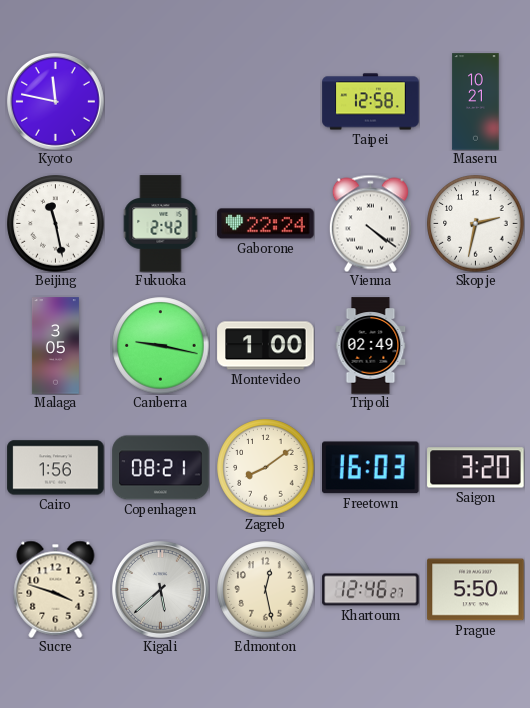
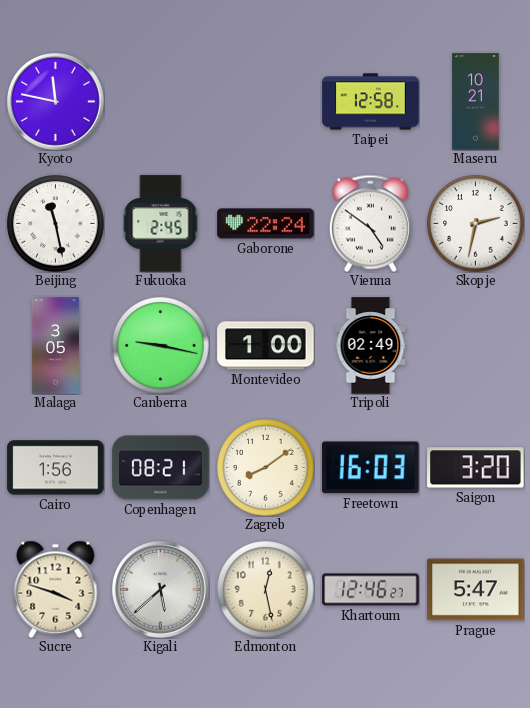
Fukuoka: 2:42 -> 2:45 (161, 224)
Vienna: 4:21 -> 4:51 (370, 223)
Prague: 5:50 -> 5:47 (476, 590)
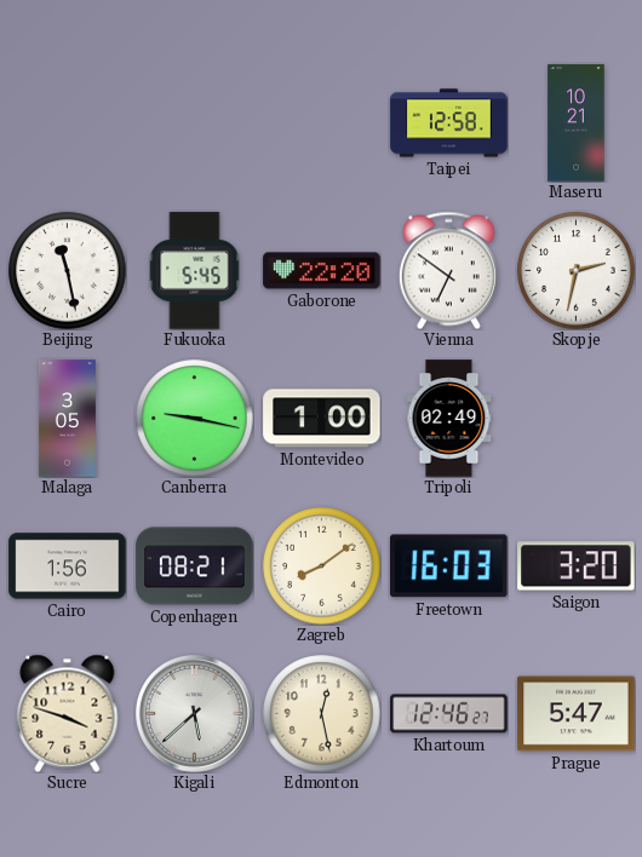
Kyoto: 11:47 -> none (56, 102)
Fukuoka: 2:45 -> 5:45 (195, 271)
Gaborone: 22:24 -> 22:20 (322, 271)
Vienna: 4:51 -> 6:51 (448, 270)
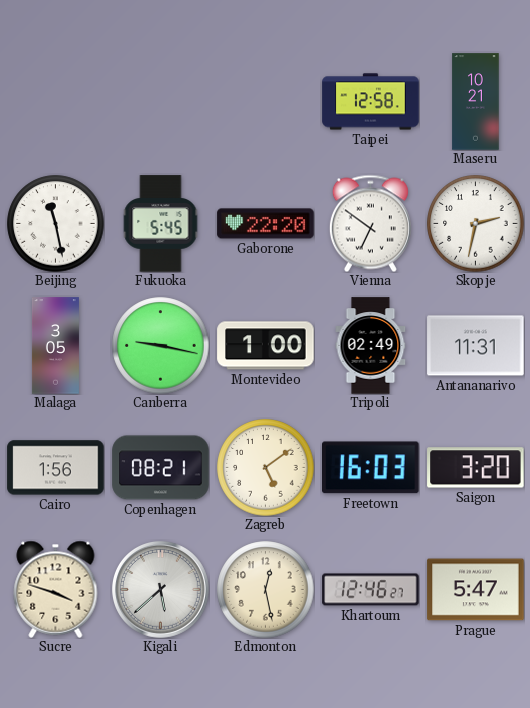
Antananarivo: none -> 11:31 (476, 346)
Zagreb: 8:09 -> 5:09 (266, 468)
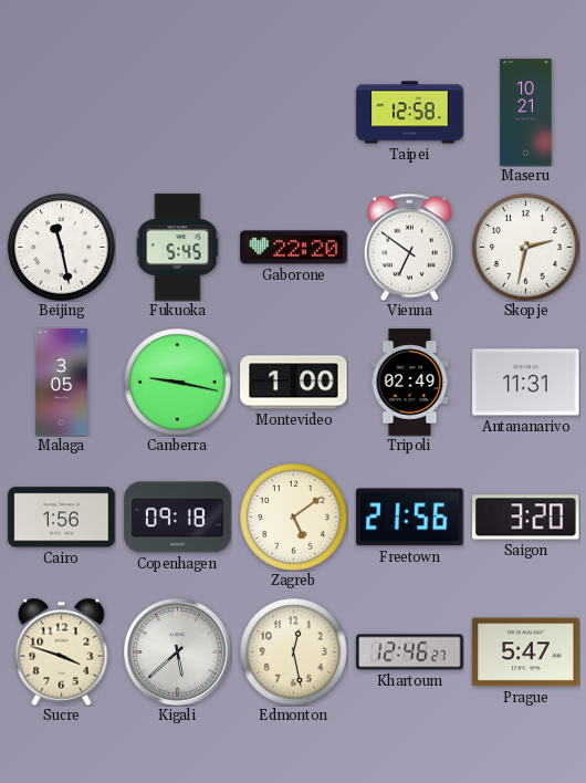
Copenhagen: 08:21 -> 09:18 (178, 518)
Freetown: 16:03 -> 21:56 (410, 518)
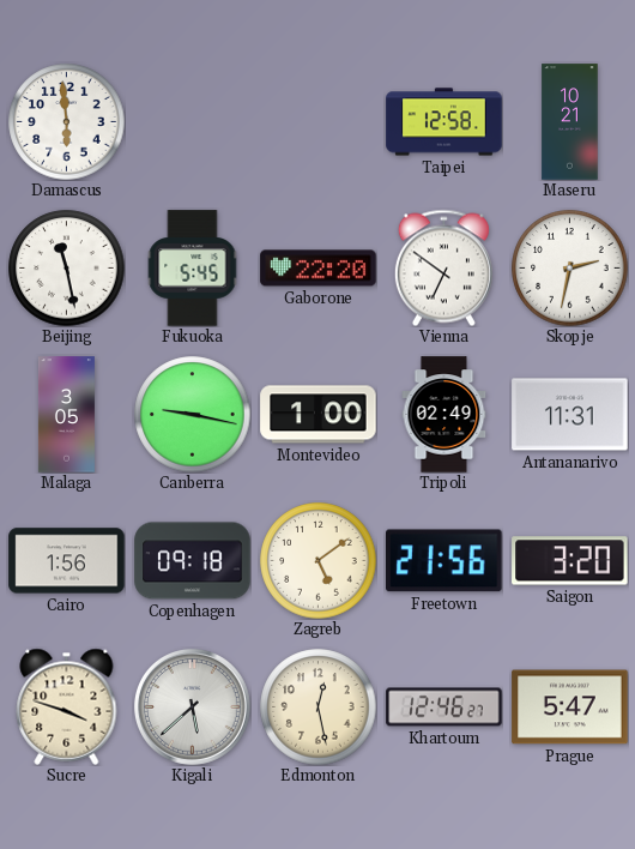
Damascus: none -> 5:59 (67, 122)
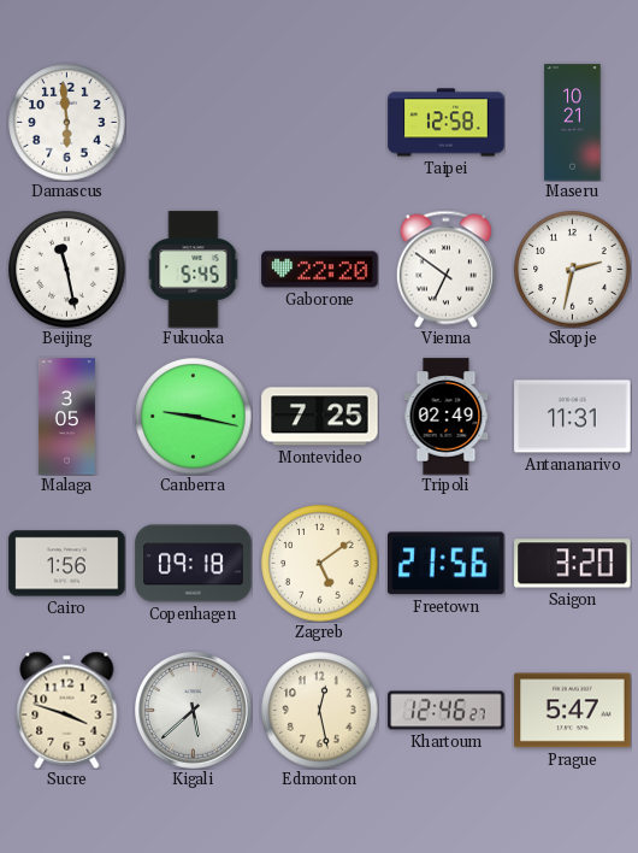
Montevideo: 1:00 -> 7:25 (320, 417)
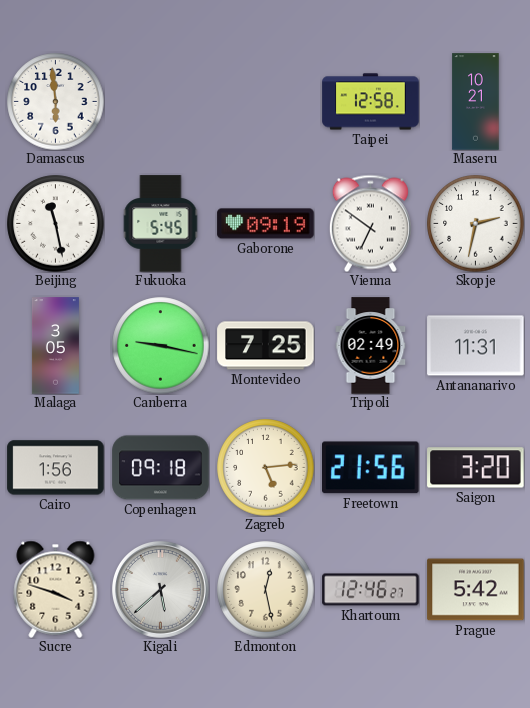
Gaborone: 22:20 -> 09:19 (266, 224)
Zagreb: 5:09 -> 5:14 (266, 468)
Prague: 5:47 -> 5:42 (476, 590)
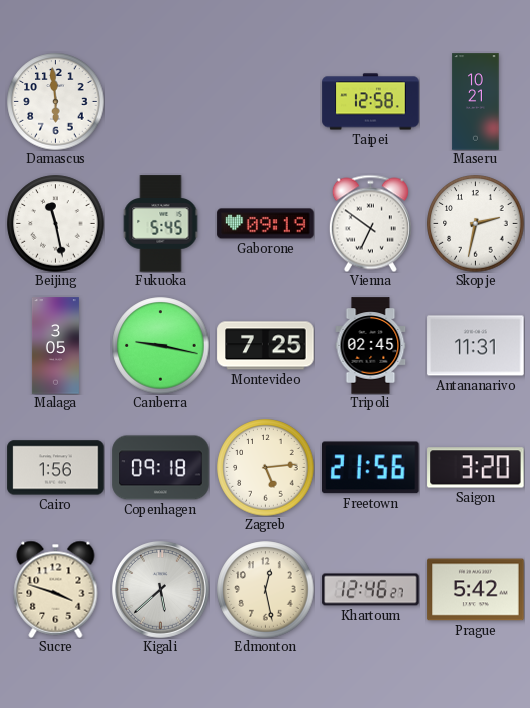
Tripoli: 02:49 -> 02:45 (371, 346)
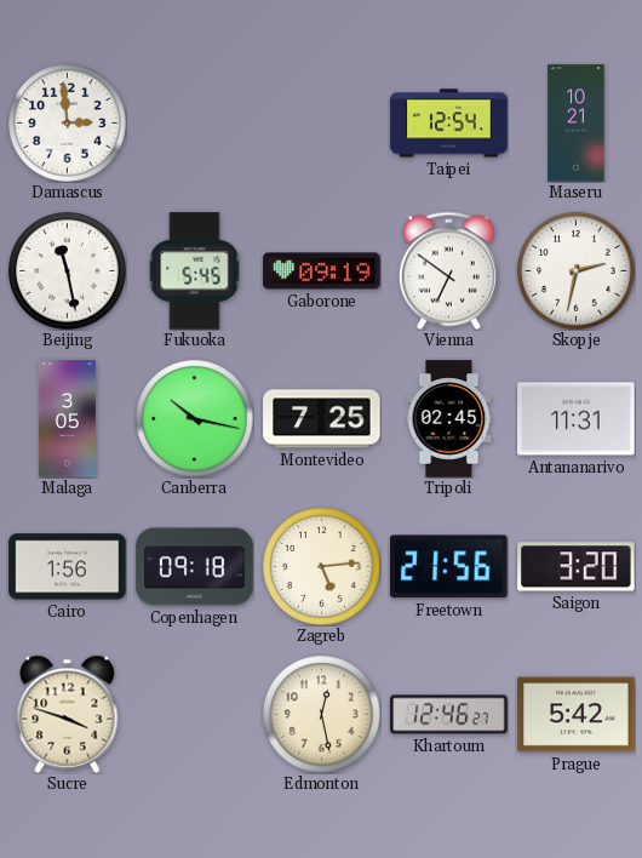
Damascus: 5:59 -> 2:59 (68, 124)
Taipei: 12:58 -> 12:54 (449, 124)
Canberra: 9:17 -> 10:17 (195, 419)
Kigali: 5:38 -> none (161, 590)
